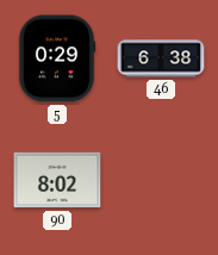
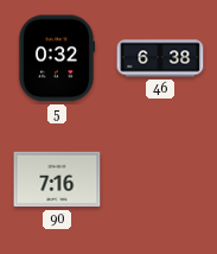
5: 0:29 -> 0:32 (57, 58)
90: 8:02 -> 7:16 (57, 179)
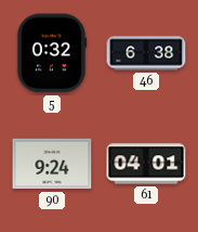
90: 7:16 -> 9:24 (52, 164)
61: none -> 04:01 (146, 164)
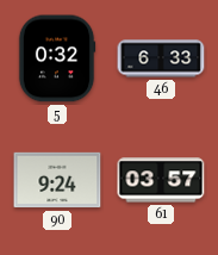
46: 6:38 -> 6:33 (161, 58)
61: 04:01 -> 03:57 (161, 180)
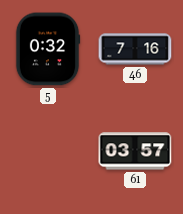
46: 6:33 -> 7:16 (135, 49)
90: 9:24 -> none (57, 180)
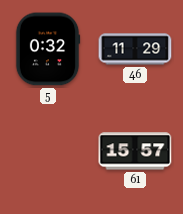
46: 7:16 -> 11:29 (135, 49)
61: 03:57 -> 15:57 (135, 151)
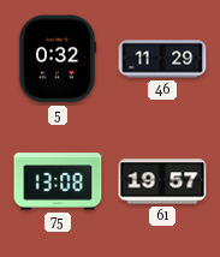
75: none -> 13:08 (58, 181)
61: 15:57 -> 19:57 (162, 181)
